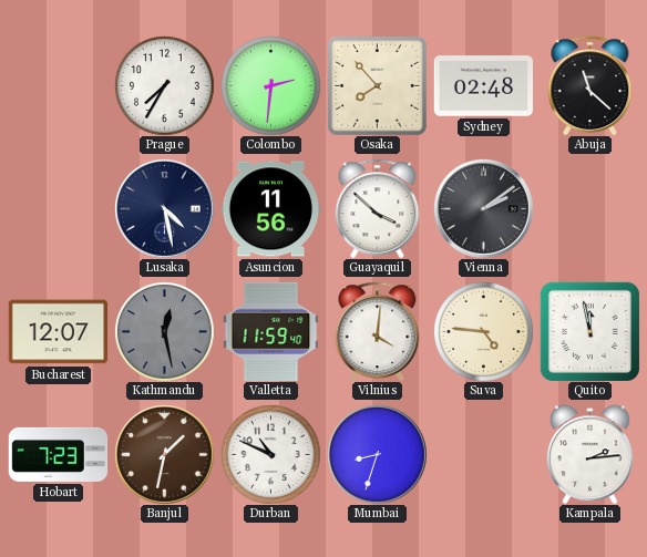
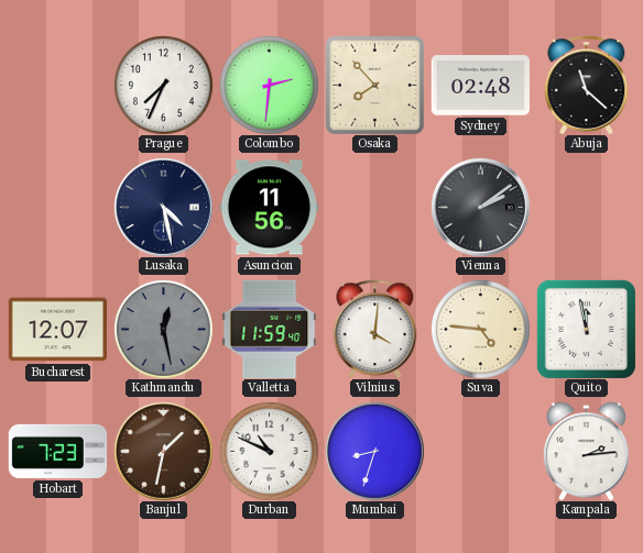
Prague: 7:35 -> 7:34 (164, 86)
Guayaquil: 3:52 -> none (378, 208)
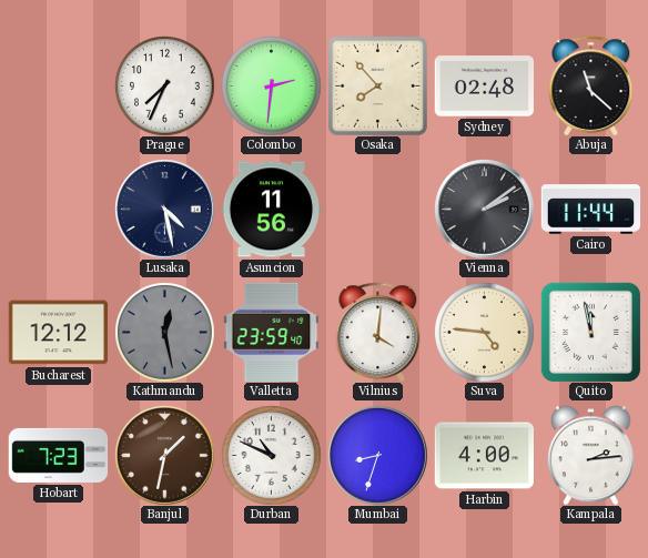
Cairo: none -> 11:44 (590, 210)
Bucharest: 12:07 -> 12:12 (58, 333)
Valletta: 11:59 -> 23:59 (272, 332)
Harbin: none -> 4:00 (484, 456)
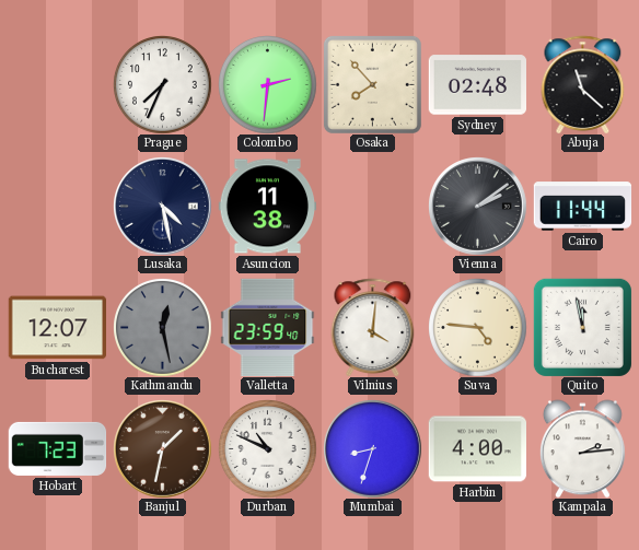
Asuncion: 11:56 -> 11:38 (267, 207)
Bucharest: 12:12 -> 12:07 (57, 328)
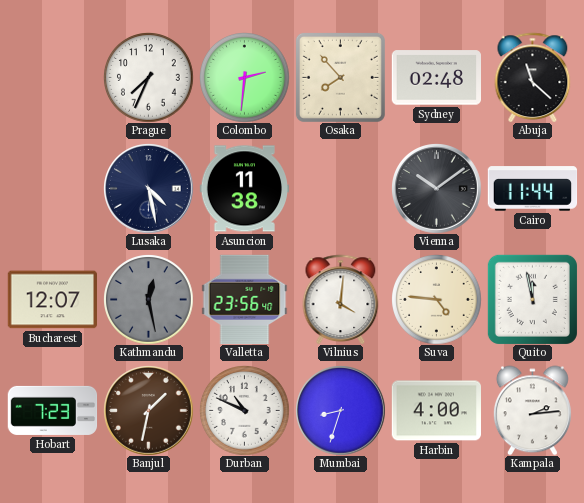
Vienna: 2:09 -> 10:09 (437, 189)
Valletta: 23:59 -> 23:56 (245, 299)
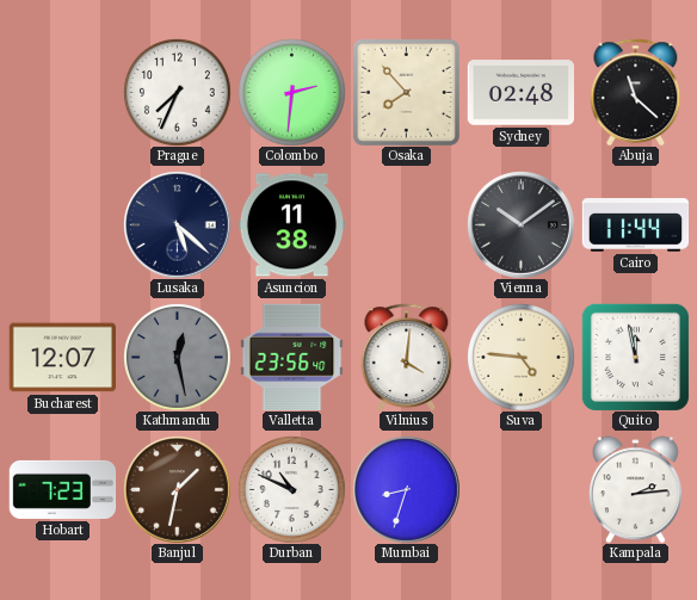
Lusaka: 4:28 -> 5:22 (178, 225)
Harbin: 4:00 -> none (436, 411)
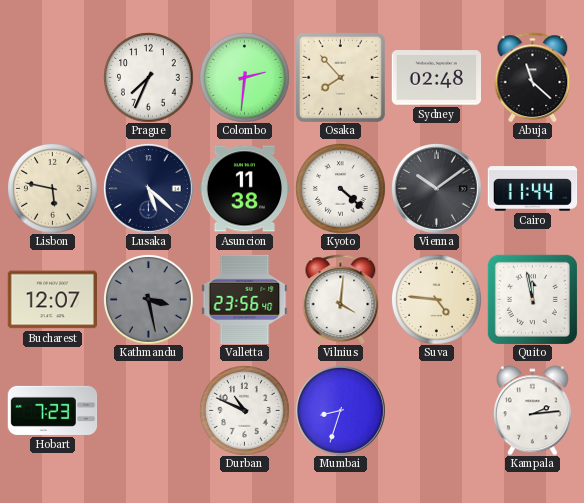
Lisbon: none -> 5:47 (53, 189)
Kyoto: none -> 4:22 (341, 189)
Kathmandu: 12:28 -> 3:28 (149, 300)
Banjul: 1:32 -> none (178, 490)
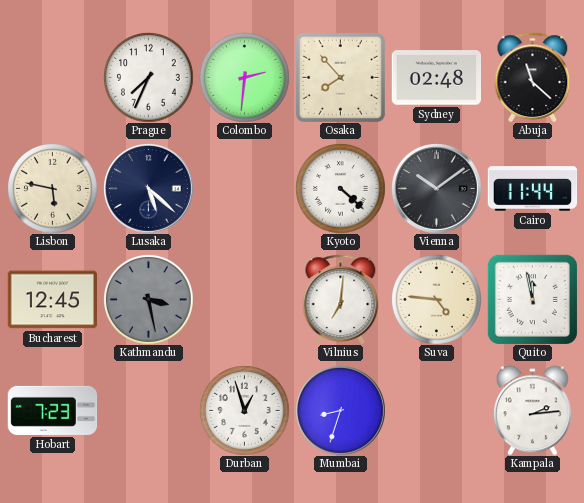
Asuncion: 11:38 -> none (244, 189)
Bucharest: 12:07 -> 12:45 (52, 300)
Valletta: 23:56 -> none (245, 299)
Vilnius: 4:01 -> 7:01 (341, 299)
Durban: 10:49 -> 12:57 (245, 411)
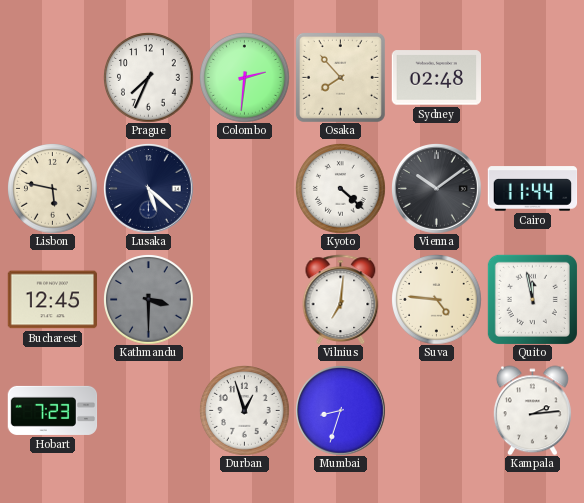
Abuja: 11:22 -> none (533, 77)
Kathmandu: 3:28 -> 3:30 (149, 300)
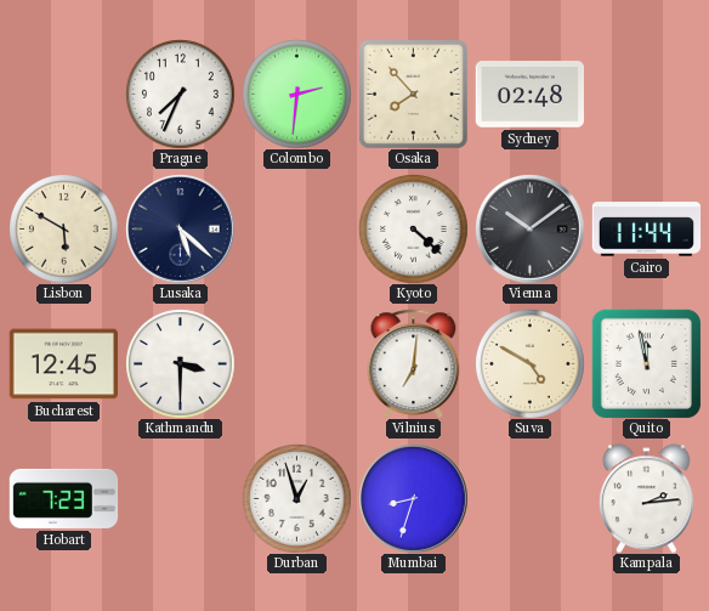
Lisbon: 5:47 -> 5:50 (64, 230)
Kathmandu dial: grey -> white (181, 364)
Suva: 4:46 -> 4:50 (531, 364)
